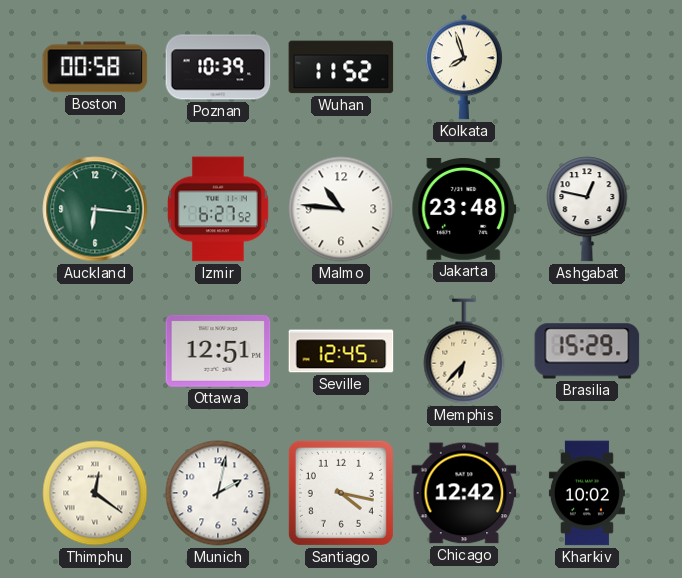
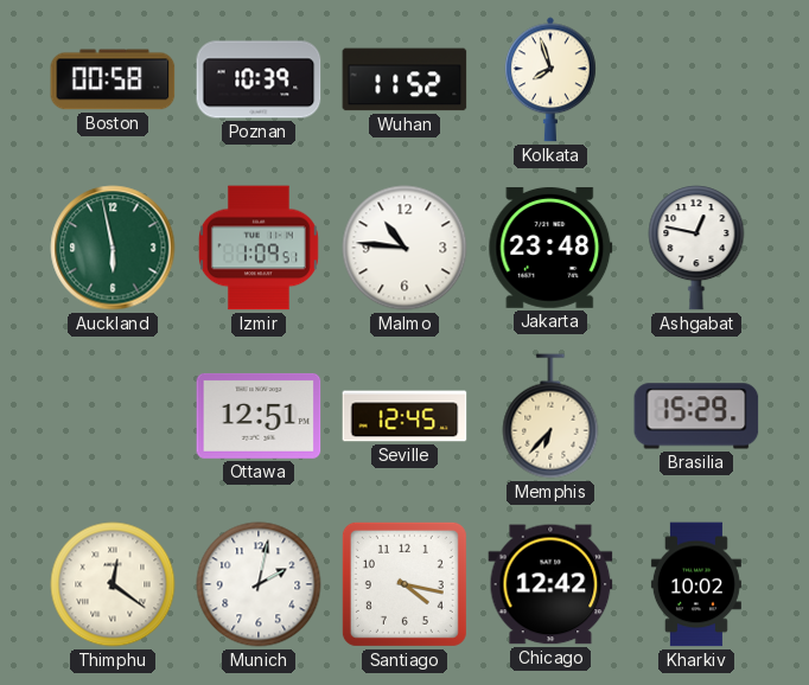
Auckland: 6:16 -> 5:58 (113, 248)
Izmir: 6:27 -> 1:09 (259, 248)
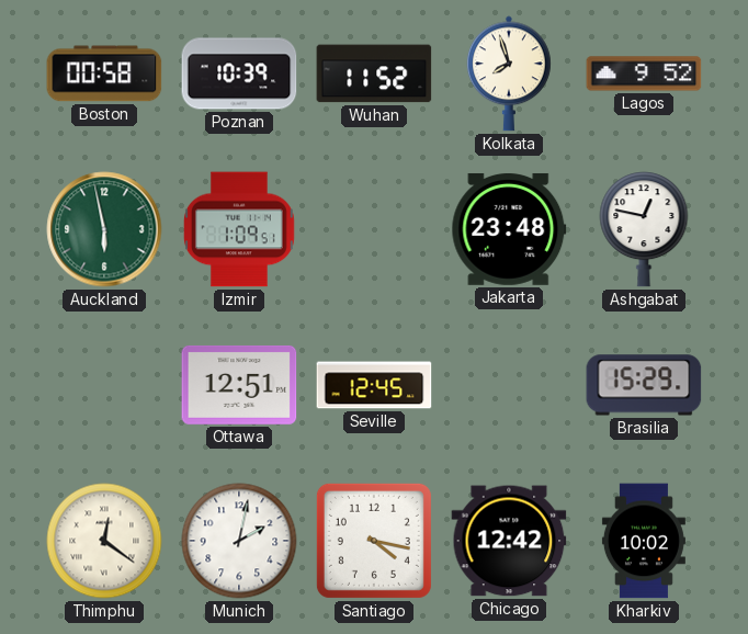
Lagos: none -> 9:52 (644, 73)
Malmo: 10:46 -> none (404, 248)
Memphis: 6:37 -> none (550, 416)
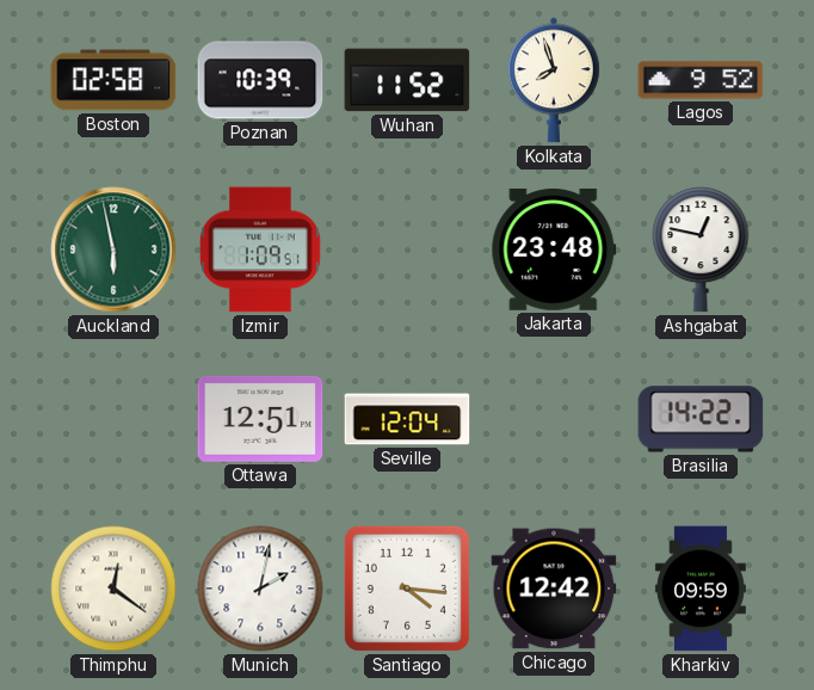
Boston: 00:58 -> 02:58 (113, 80)
Seville: 12:45 -> 12:04 (407, 419)
Brasilia: 15:29 -> 14:22 (701, 419)
Santiago: 4:17 -> 4:16 (407, 589)
Kharkiv: 10:02 -> 09:59 (701, 589)
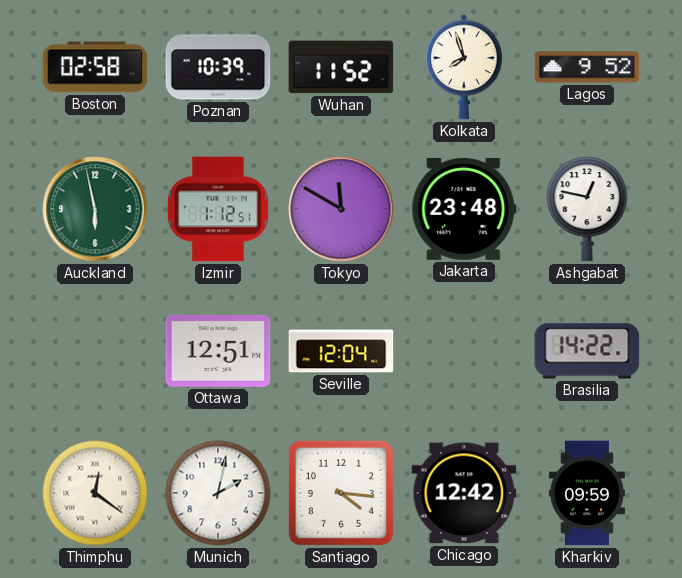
Izmir: 1:09 -> 1:12 (218, 209)
Tokyo: none -> 11:50 (341, 209)
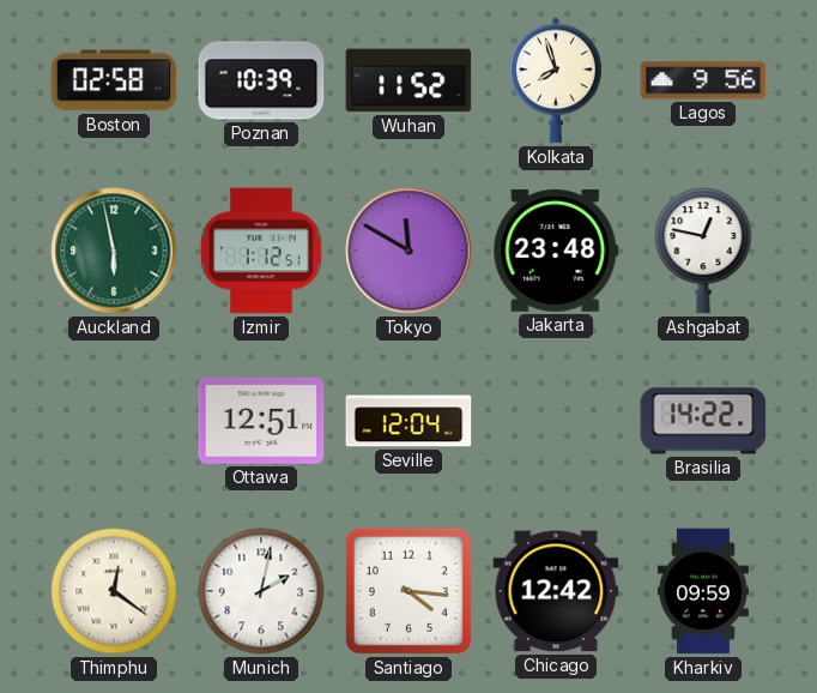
Lagos: 9:52 -> 9:56 (703, 80)
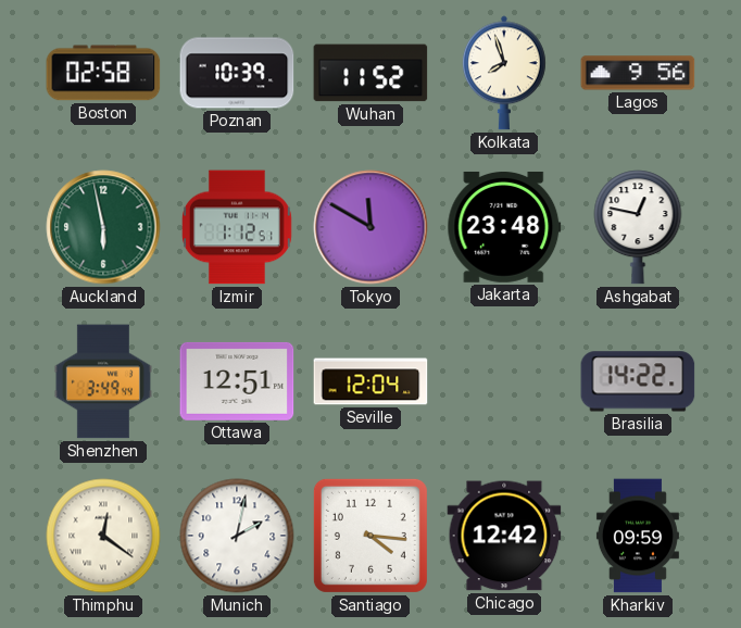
Shenzhen: none -> 3:49 (103, 381)
